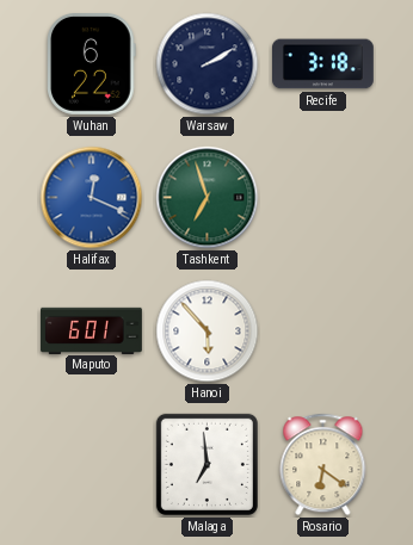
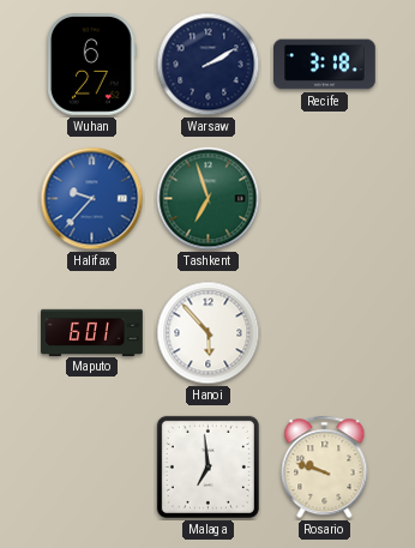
Wuhan: 6:22 -> 6:27 (92, 65)
Halifax: 12:19 -> 9:37 (92, 199)
Rosario: 6:21 -> 9:48 (325, 468)
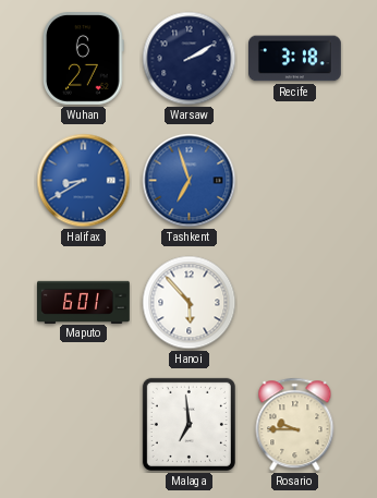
Halifax: 9:37 -> 8:40 (84, 181)
Tashkent dial: green -> blue (190, 181)
Rosario: 9:48 -> 9:45 (295, 425)
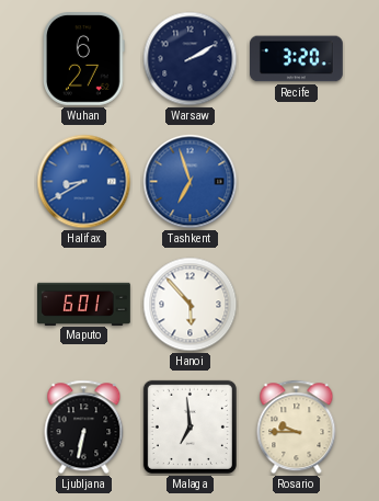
Recife: 3:18 -> 3:20 (297, 59)
Ljubljana: none -> 6:32 (84, 428)
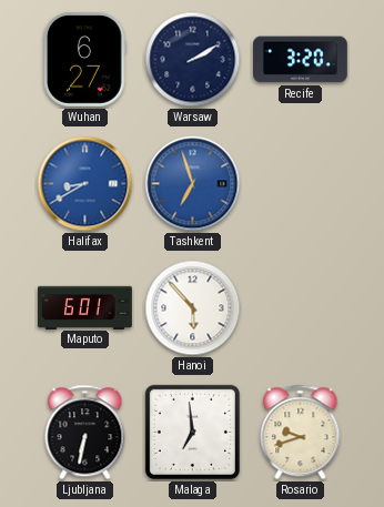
Rosario: 9:45 -> 9:42 (301, 433)
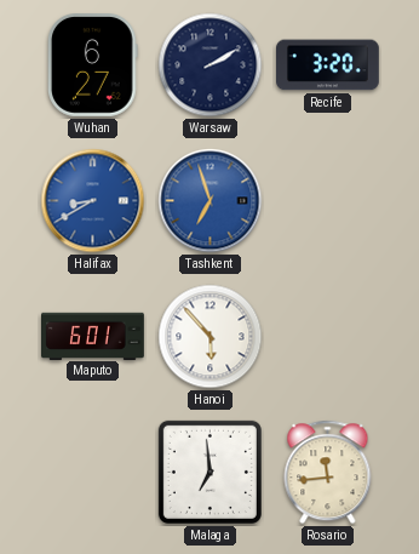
Ljubljana: 6:32 -> none (85, 433)
Rosario: 9:42 -> 11:44 (328, 473)
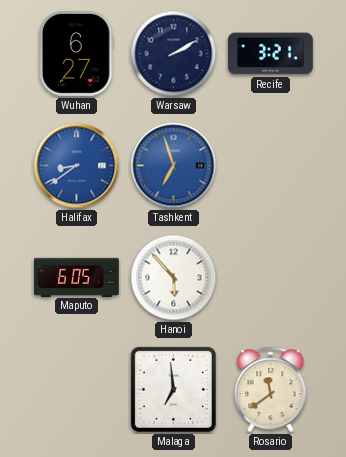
Recife: 3:20 -> 3:21 (271, 54)
Halifax: 8:40 -> 8:39 (77, 166)
Maputo: 6:01 -> 6:05 (77, 277)
Rosario: 11:44 -> 11:39 (271, 390)
